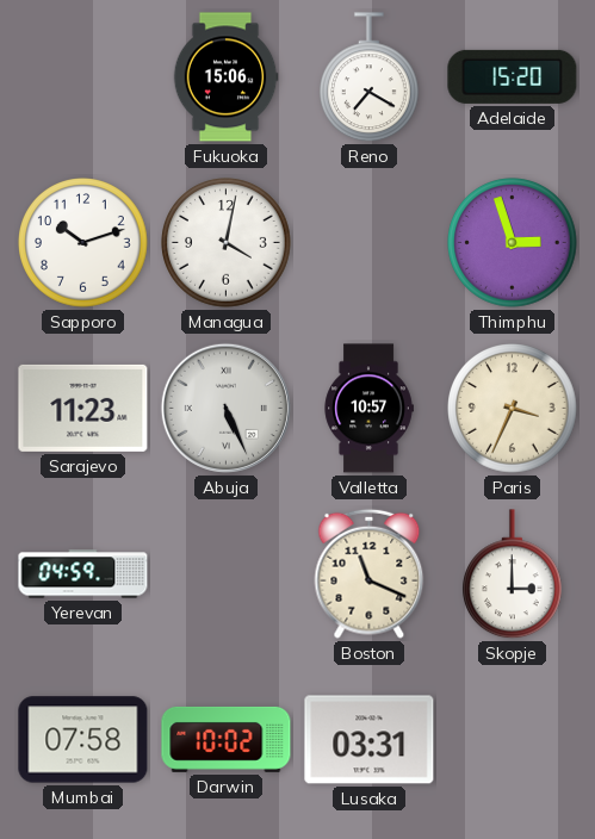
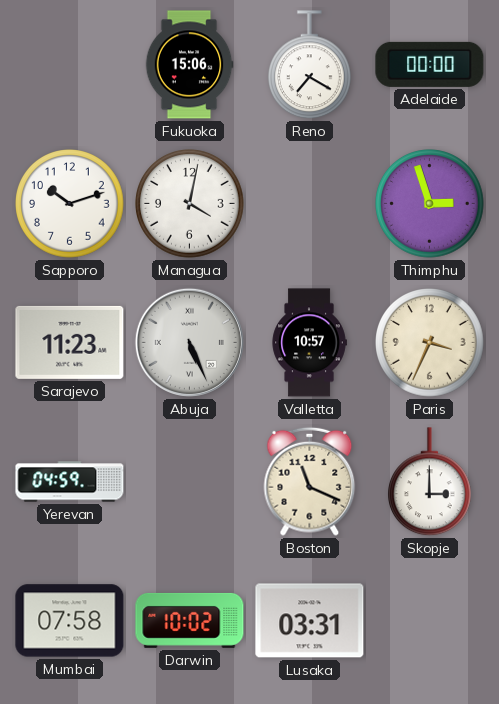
Adelaide: 15:20 -> 00:00 (430, 64)
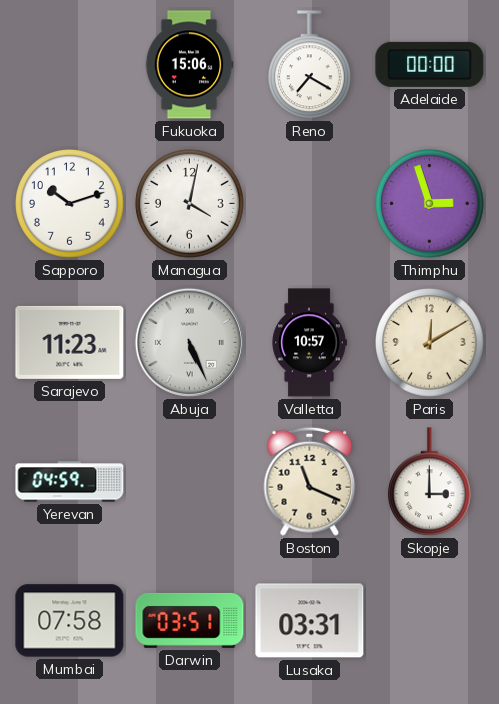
Paris: 3:34 -> 12:10 (430, 343)
Darwin: 10:02 -> 03:51 (190, 620)
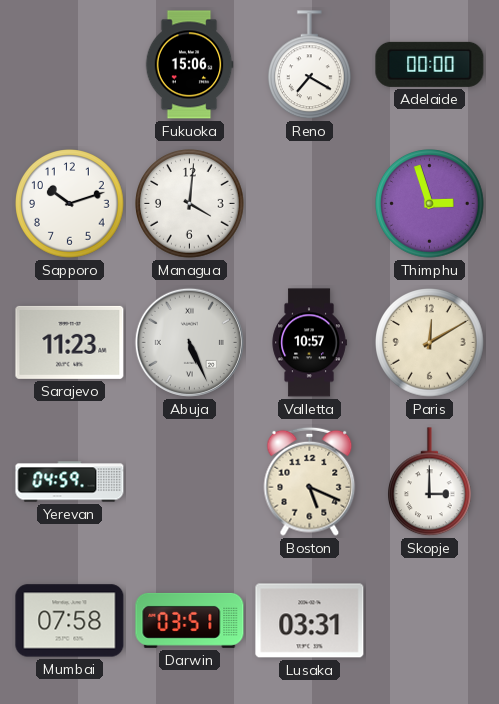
Managua: 4:02 -> 4:01 (190, 204)
Boston: 11:19 -> 5:19 (310, 481)
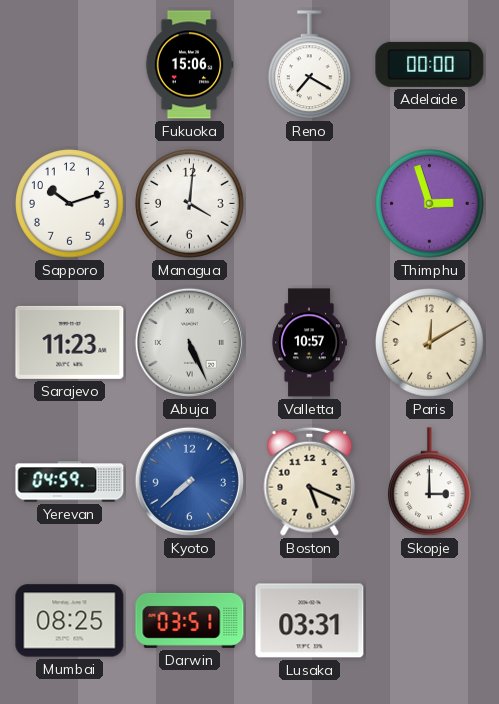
Kyoto: none -> 7:38 (189, 481)
Mumbai: 07:58 -> 08:25 (70, 621)
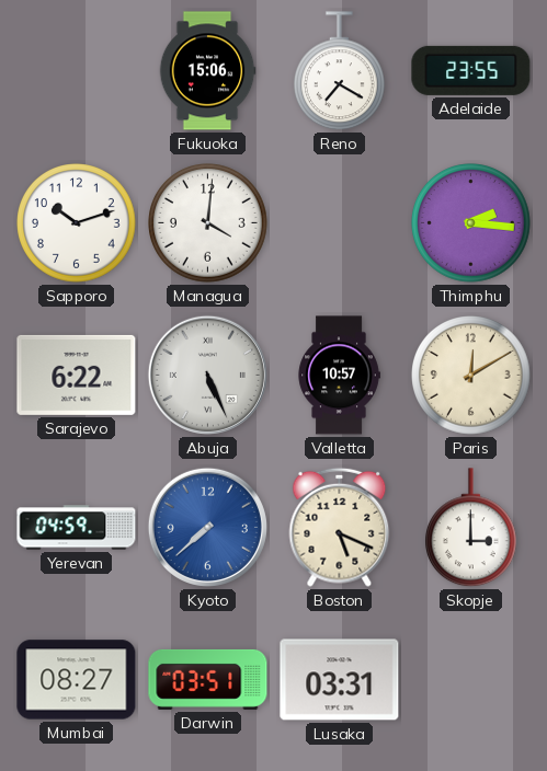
Adelaide: 00:00 -> 23:55 (471, 70)
Thimphu: 2:57 -> 2:16 (471, 223)
Sarajevo: 11:23 -> 6:22 (77, 375)
Mumbai: 08:25 -> 08:27 (77, 680)
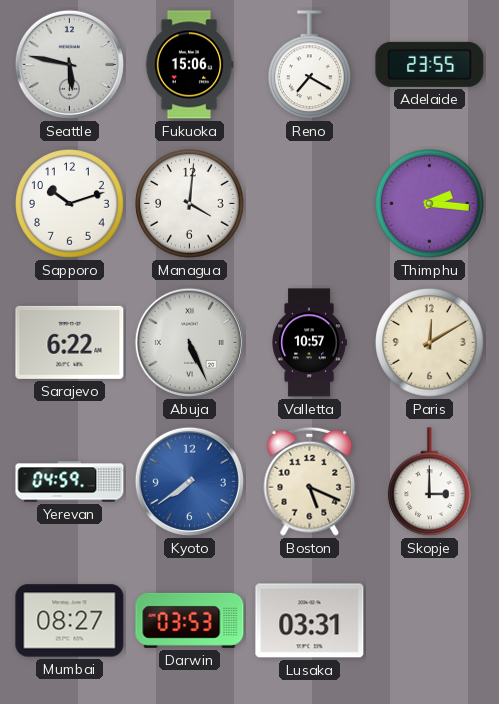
Seattle: none -> 5:47 (69, 64)
Kyoto: 7:38 -> 7:39 (189, 481)
Darwin: 03:51 -> 03:53 (190, 620)
